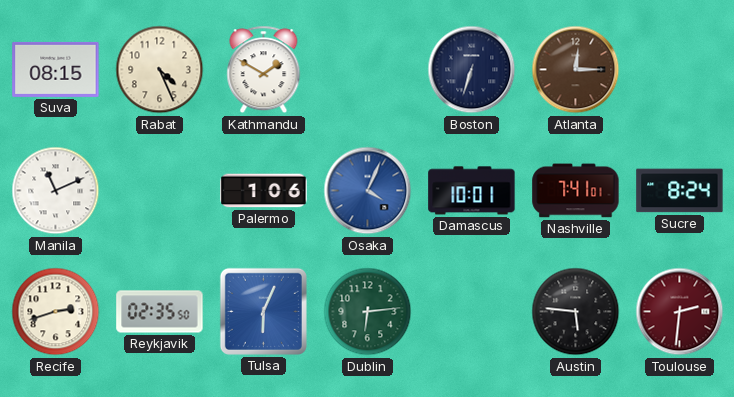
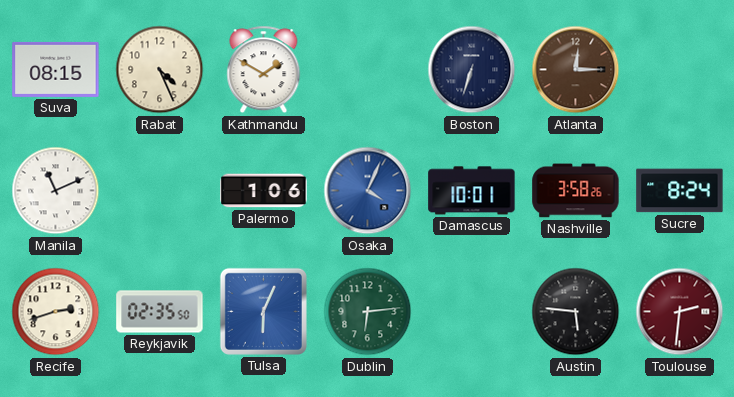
Nashville: 7:41 -> 3:58 (576, 191)
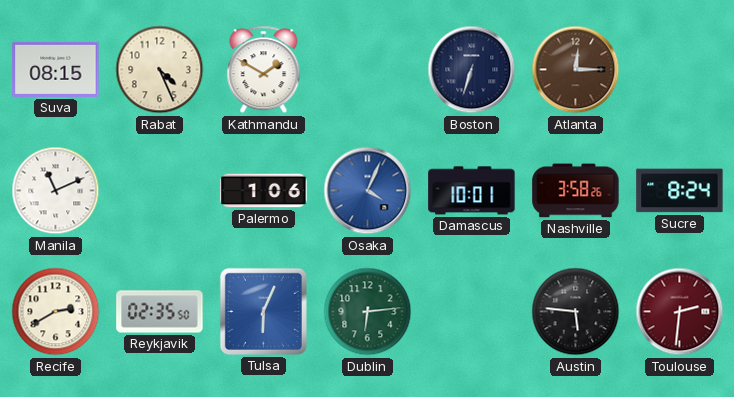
Recife: 2:42 -> 2:40 (56, 312)
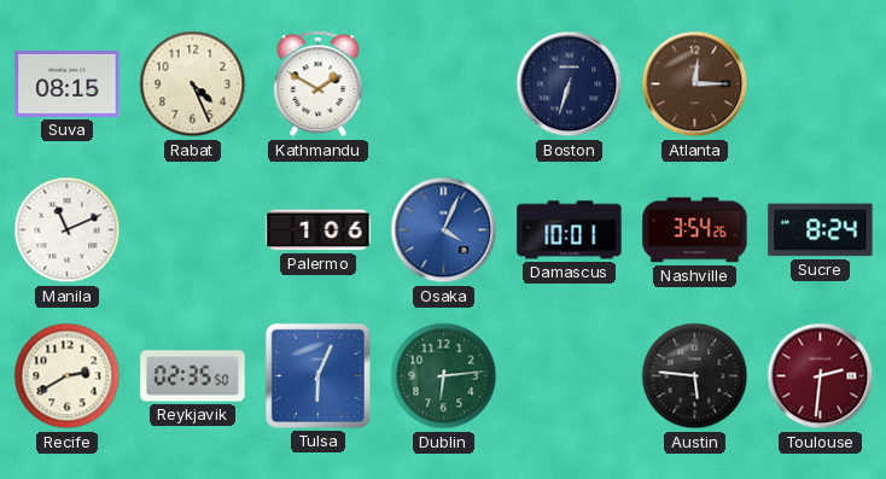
Nashville: 3:58 -> 3:54 (695, 230)
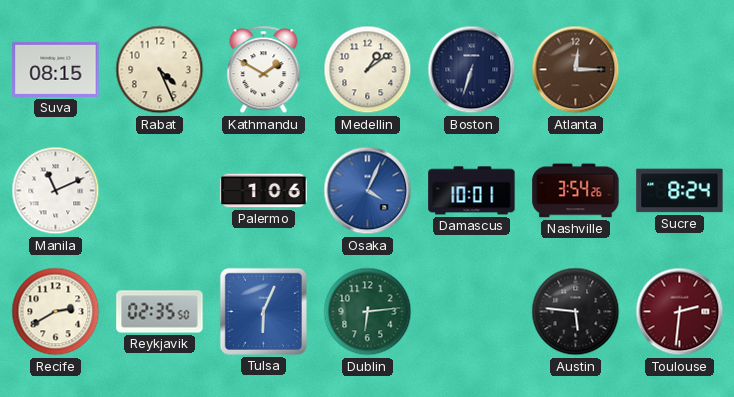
Medellin: none -> 1:09 (368, 70)
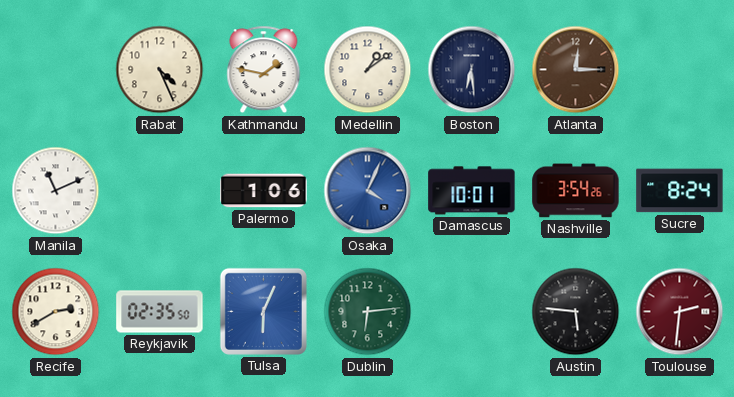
Suva: 08:15 -> none (56, 69)
Kathmandu: 1:50 -> 1:47 (264, 70)
Boston: 6:33 -> 6:29 (472, 70)
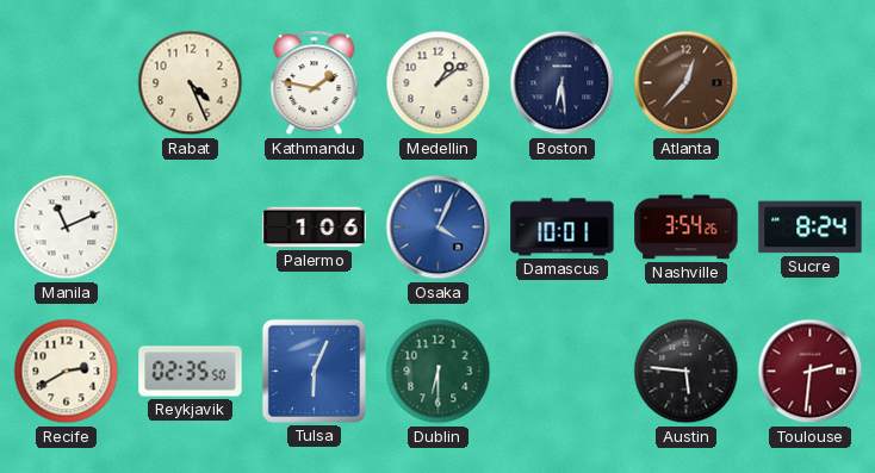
Atlanta: 12:15 -> 12:37 (687, 83)
Dublin: 6:14 -> 6:30 (439, 372)
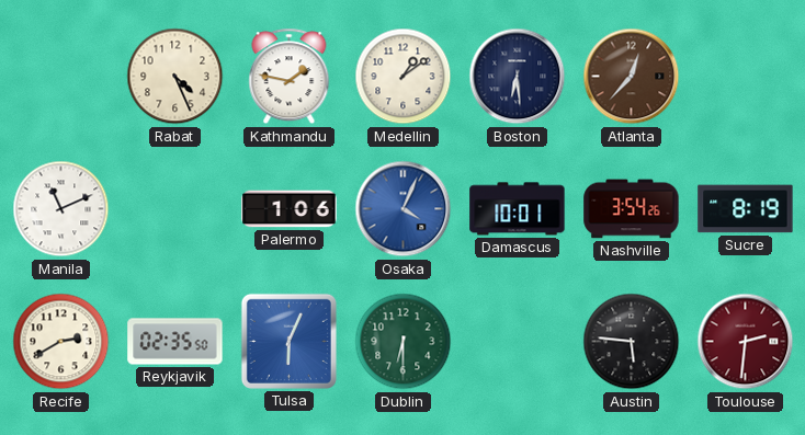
Sucre: 8:24 -> 8:19 (746, 209)
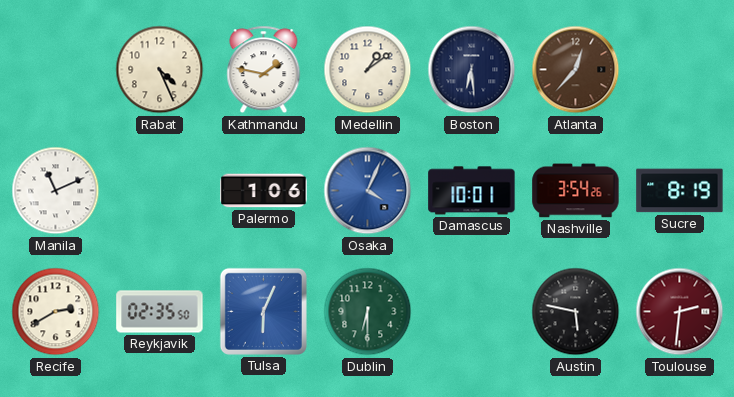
Austin: 5:46 -> 5:47 (576, 312)
